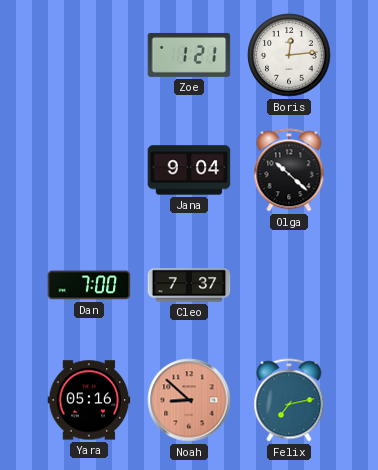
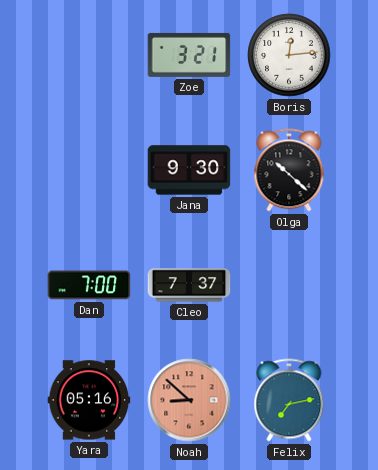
Zoe: 1:21 -> 3:21 (189, 55)
Jana: 9:04 -> 9:30 (189, 170)
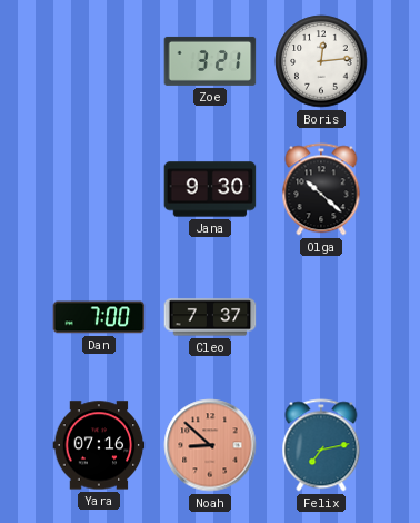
Yara: 05:16 -> 07:16 (99, 445)
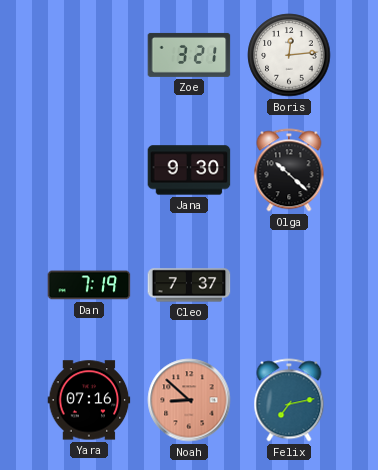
Dan: 7:00 -> 7:19 (89, 285)
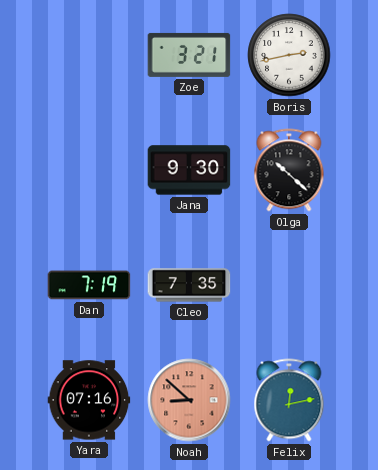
Boris: 12:14 -> 2:43 (289, 55)
Cleo: 7:37 -> 7:35 (189, 285)
Felix: 7:13 -> 12:13 (289, 400)
